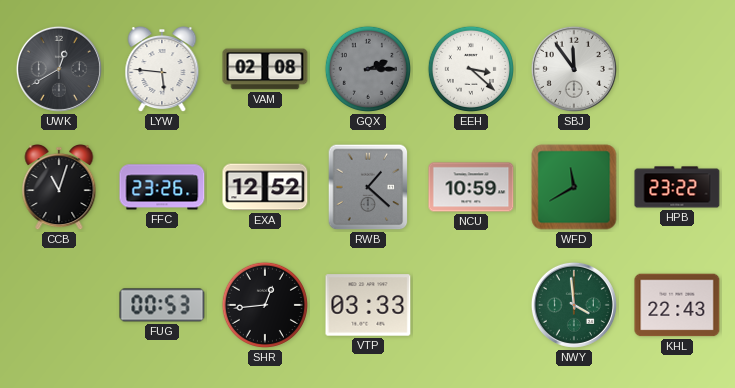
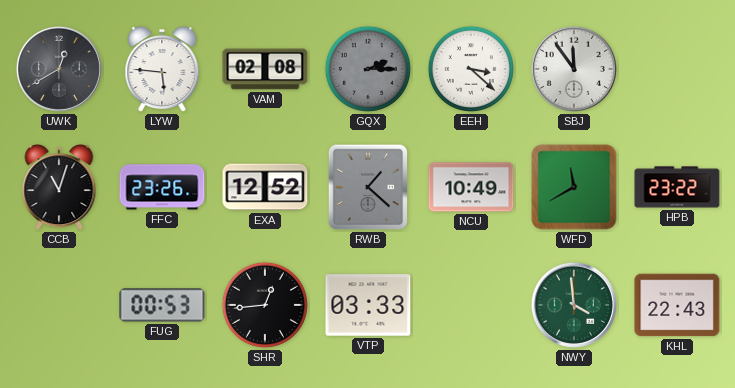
NCU: 10:59 -> 10:49 (471, 187)
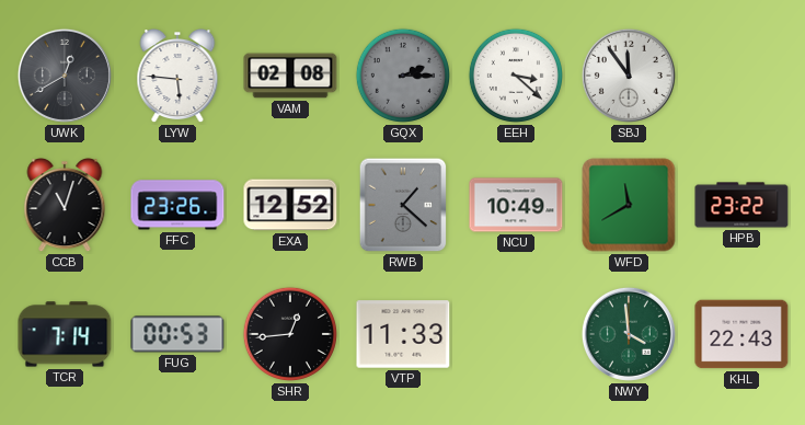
TCR: none -> 7:14 (65, 334)
VTP: 03:33 -> 11:33 (403, 334)
